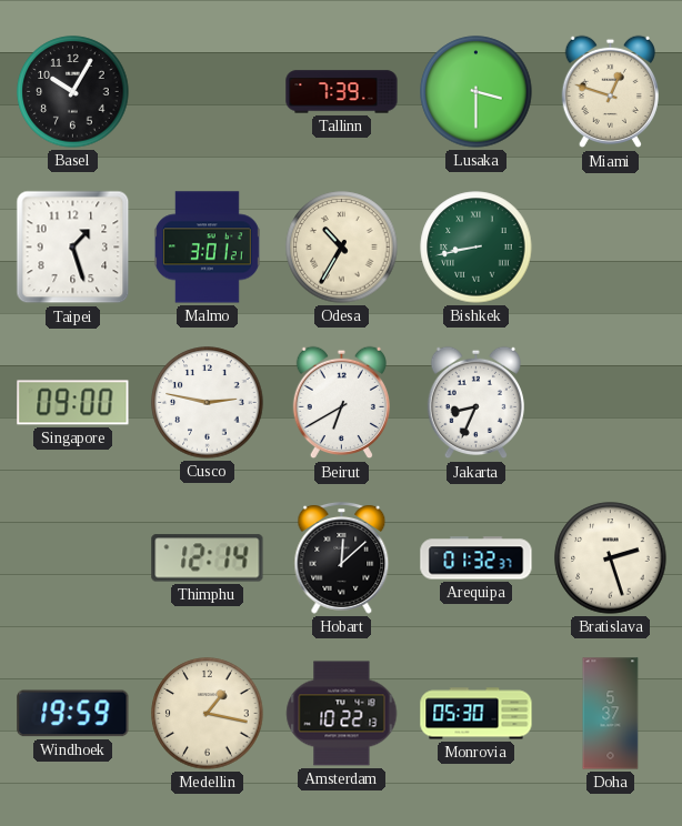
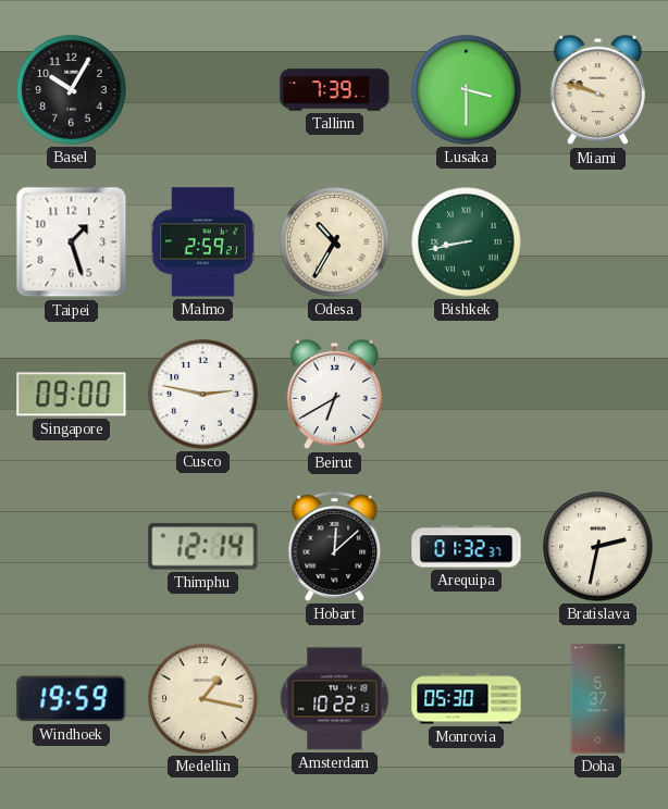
Miami: 12:48 -> 9:48 (597, 90)
Malmo: 3:01 -> 2:59 (202, 242)
Jakarta: 8:34 -> none (475, 403)
Bratislava: 2:27 -> 2:32 (598, 547)
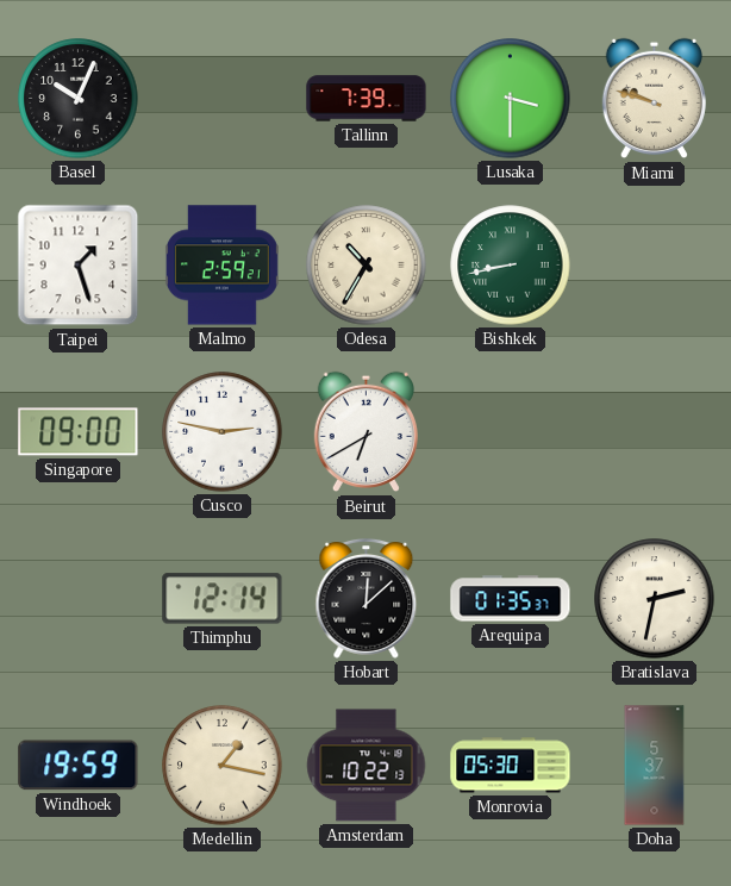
Basel: 10:05 -> 10:04 (79, 99)
Arequipa: 01:32 -> 01:35 (511, 599)
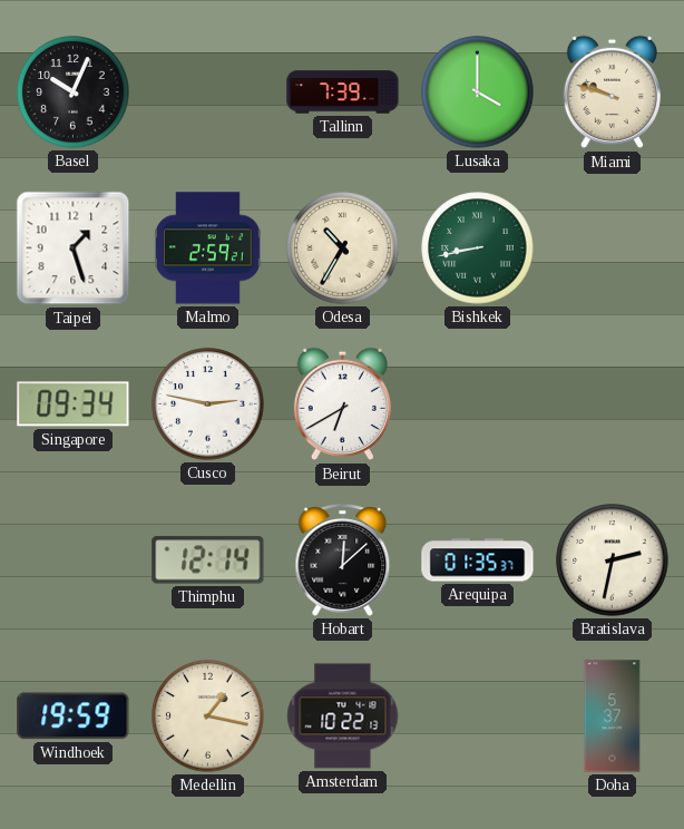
Lusaka: 3:30 -> 4:00 (478, 92)
Singapore: 09:00 -> 09:34 (74, 404)
Monrovia: 05:30 -> none (511, 766)
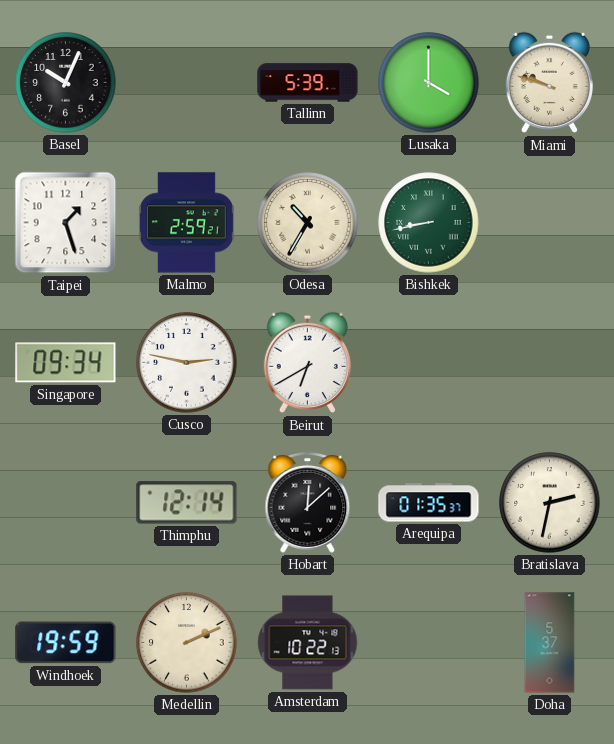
Tallinn: 7:39 -> 5:39 (308, 83)
Medellin: 1:17 -> 2:11 (187, 643)
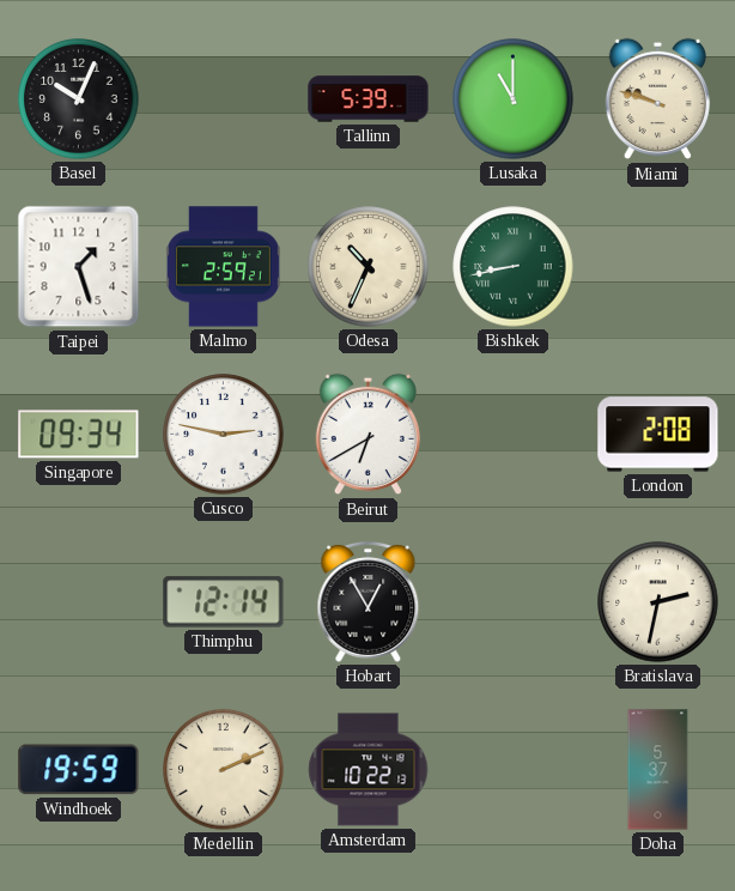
Lusaka: 4:00 -> 11:00 (514, 99)
Odesa: 10:35 -> 10:34 (369, 267)
London: none -> 2:08 (658, 435)
Hobart: 12:08 -> 12:55 (369, 602)
Arequipa: 01:35 -> none (429, 503)
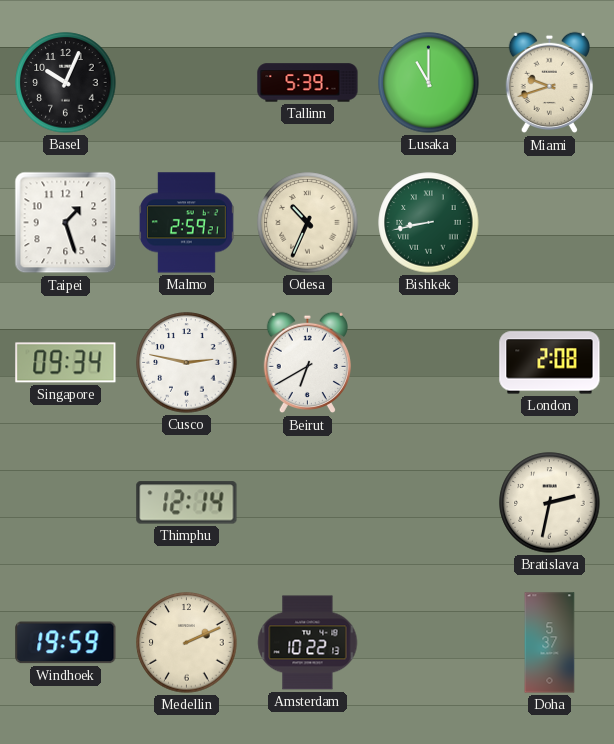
Miami: 9:48 -> 9:42 (549, 83)
Hobart: 12:55 -> none (369, 602)
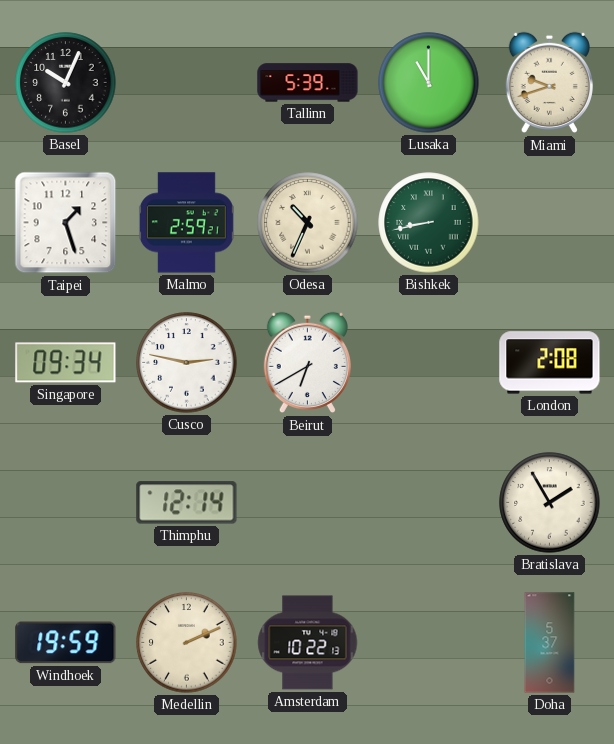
Bratislava: 2:32 -> 1:55 (550, 503)
